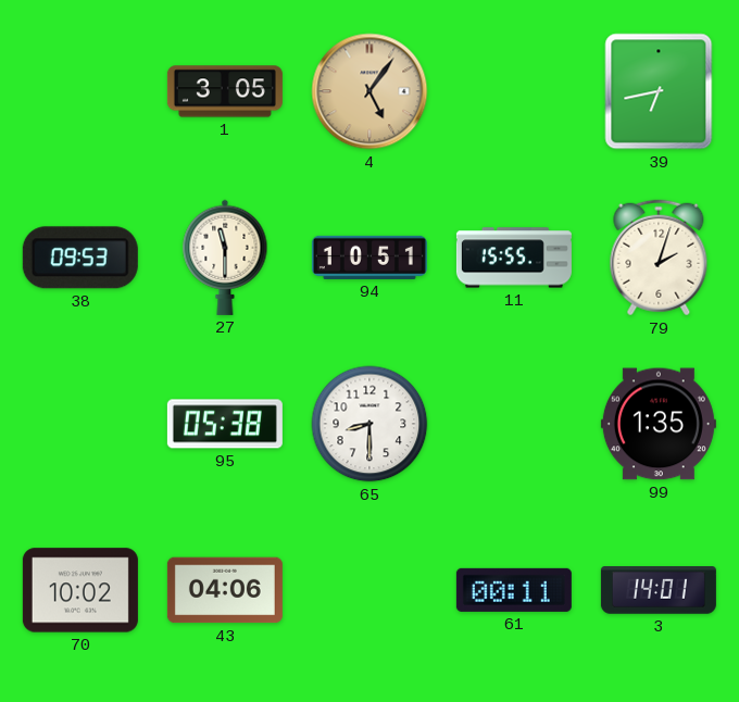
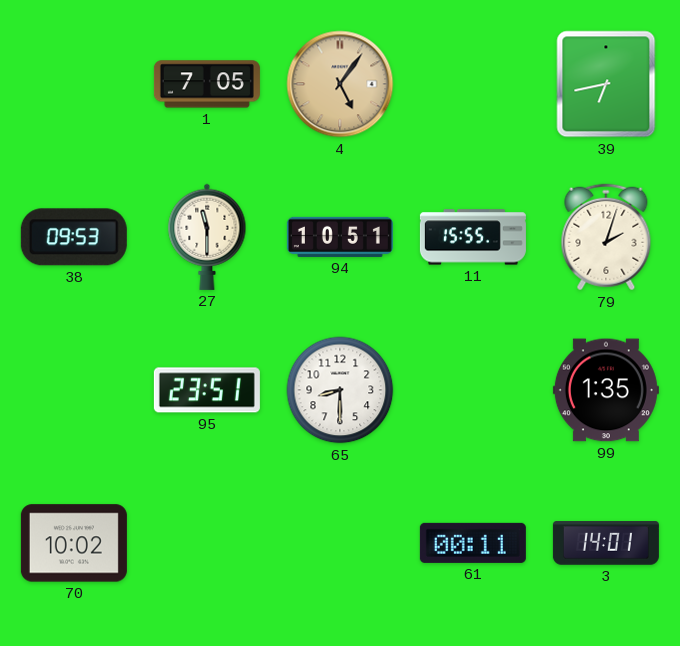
1: 3:05 -> 7:05 (207, 84)
95: 05:38 -> 23:51 (207, 390)
43: 04:06 -> none (225, 590)
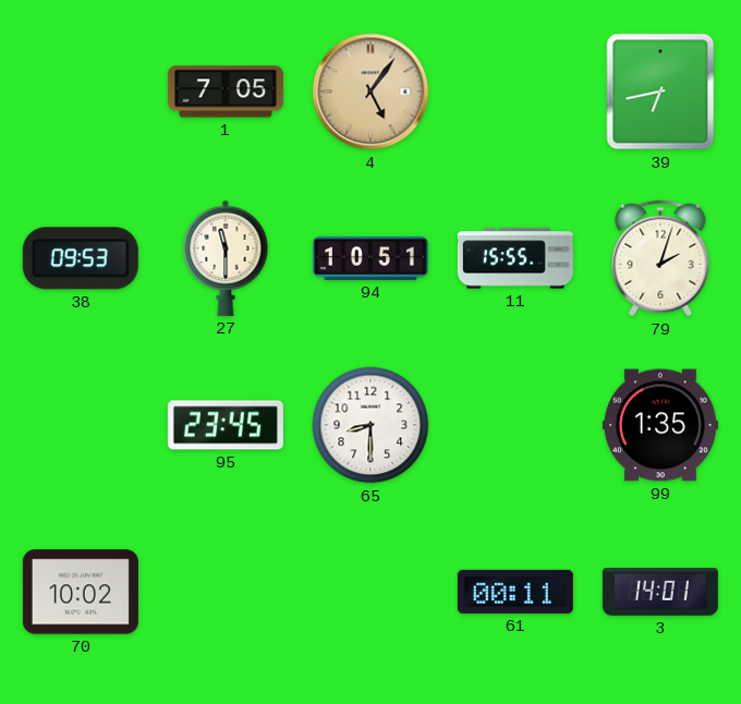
95: 23:51 -> 23:45 (226, 425)
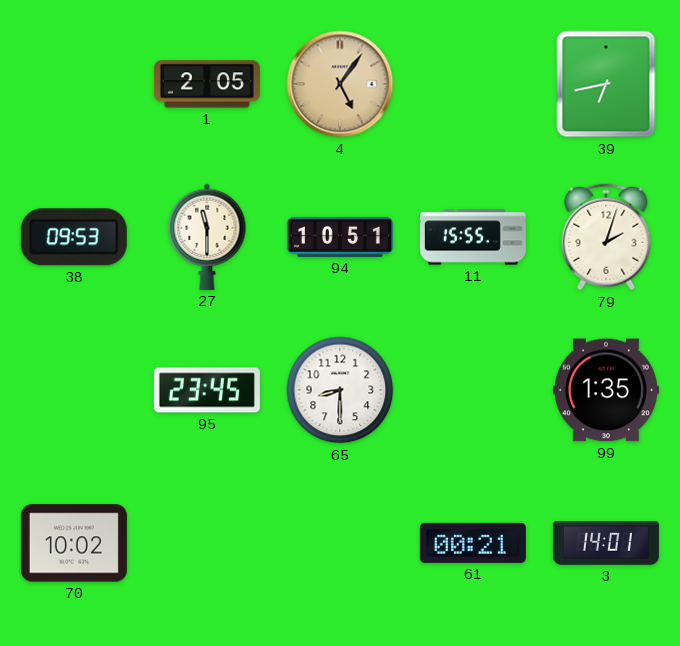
1: 7:05 -> 2:05 (207, 84)
61: 00:11 -> 00:21 (473, 543)
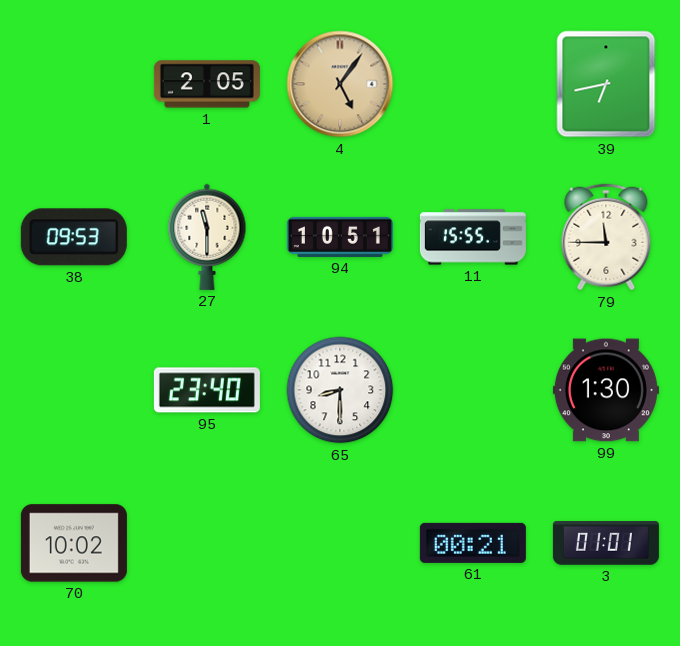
79: 2:03 -> 11:45 (606, 237)
95: 23:45 -> 23:40 (207, 390)
99: 1:35 -> 1:30 (606, 390)
3: 14:01 -> 01:01 (606, 543)
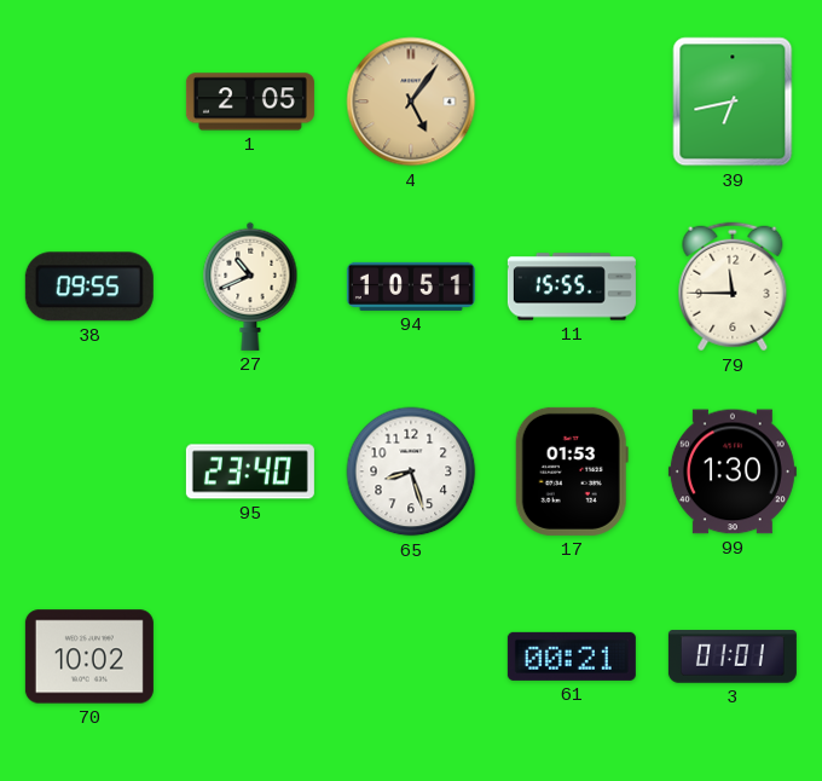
38: 09:53 -> 09:55 (89, 287)
27: 11:30 -> 10:41 (250, 287)
65: 8:30 -> 8:27 (411, 472)
17: none -> 01:53 (572, 472)
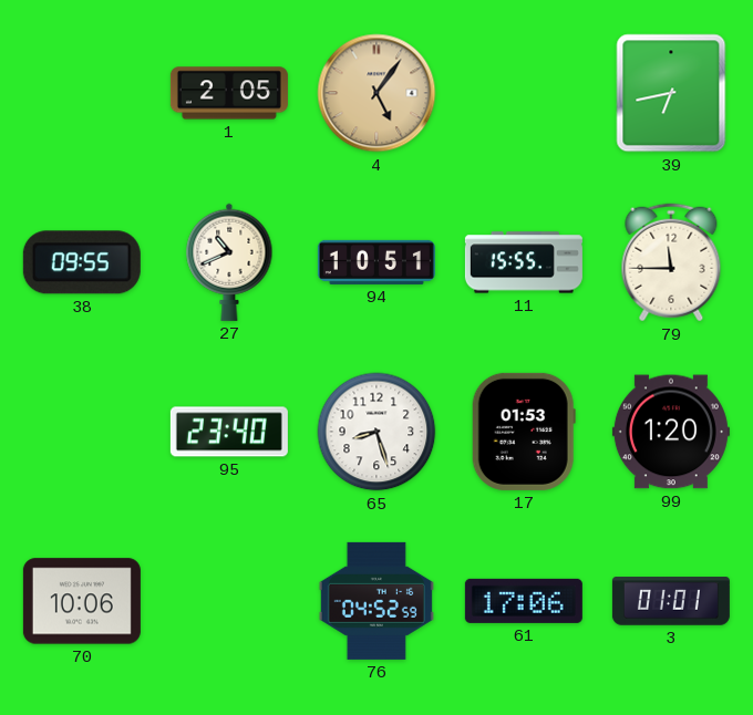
99: 1:30 -> 1:20 (671, 432)
70: 10:02 -> 10:06 (82, 601)
76: none -> 04:52 (376, 601)
61: 00:21 -> 17:06 (524, 601)
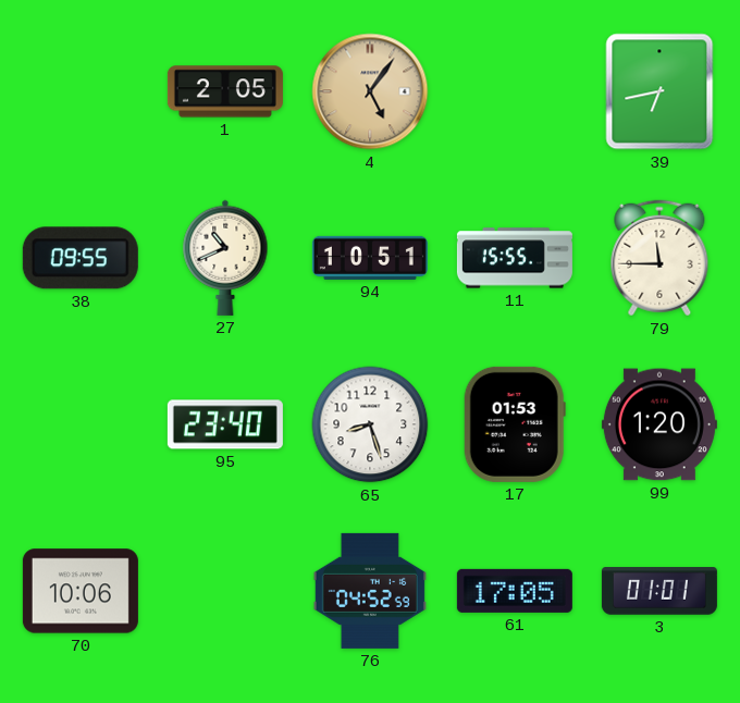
61: 17:06 -> 17:05 (515, 591)
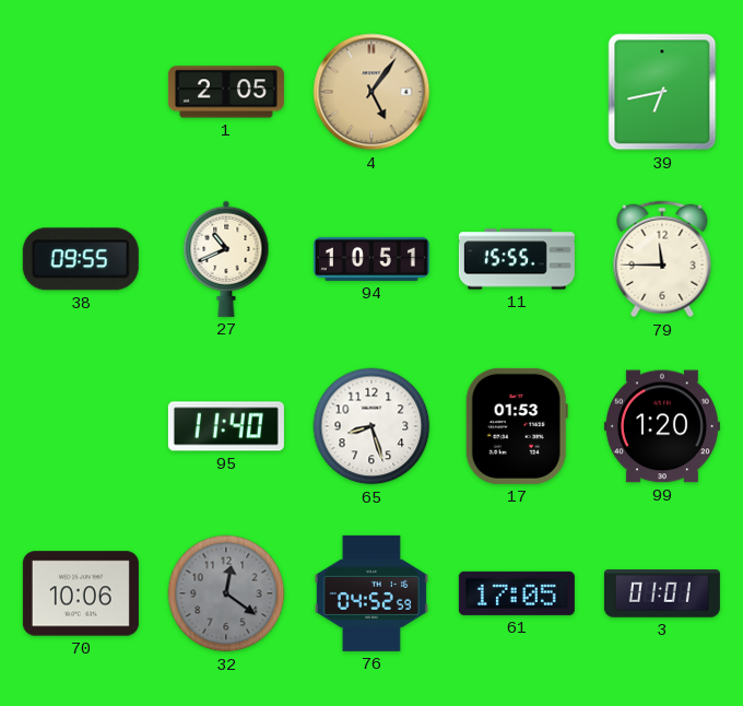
95: 23:40 -> 11:40 (226, 426)
32: none -> 12:21 (226, 593)
